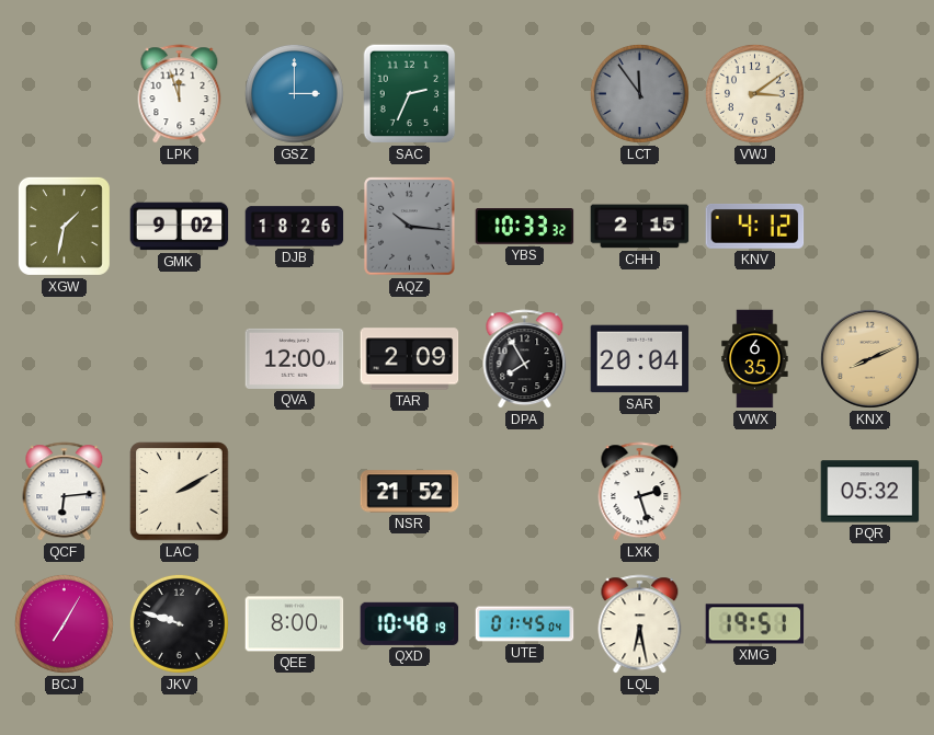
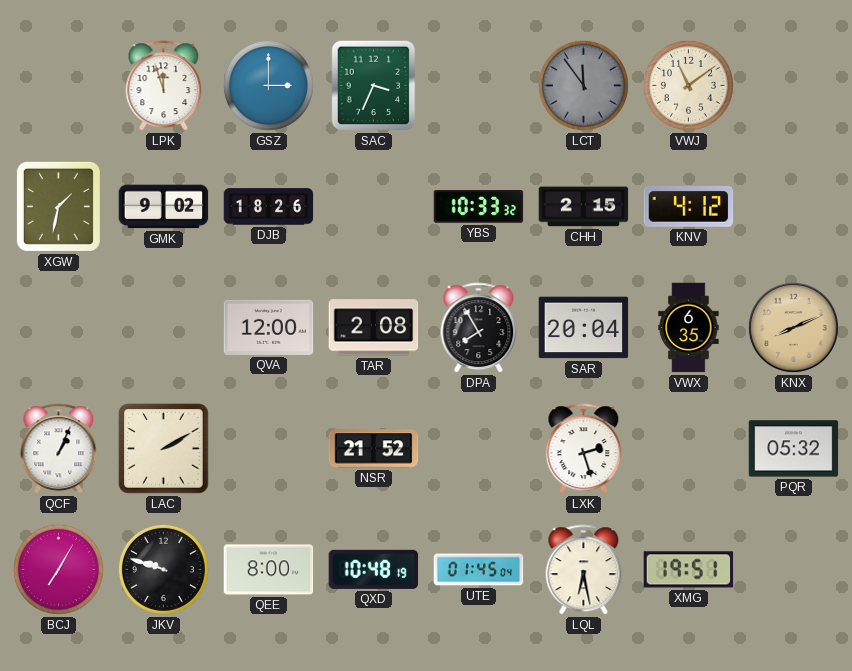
SAC: 2:34 -> 3:34 (374, 86)
VWJ: 3:09 -> 11:09 (688, 85)
AQZ: 10:16 -> none (410, 227)
TAR: 2:09 -> 2:08 (374, 328)
QCF: 6:14 -> 1:04 (59, 449)
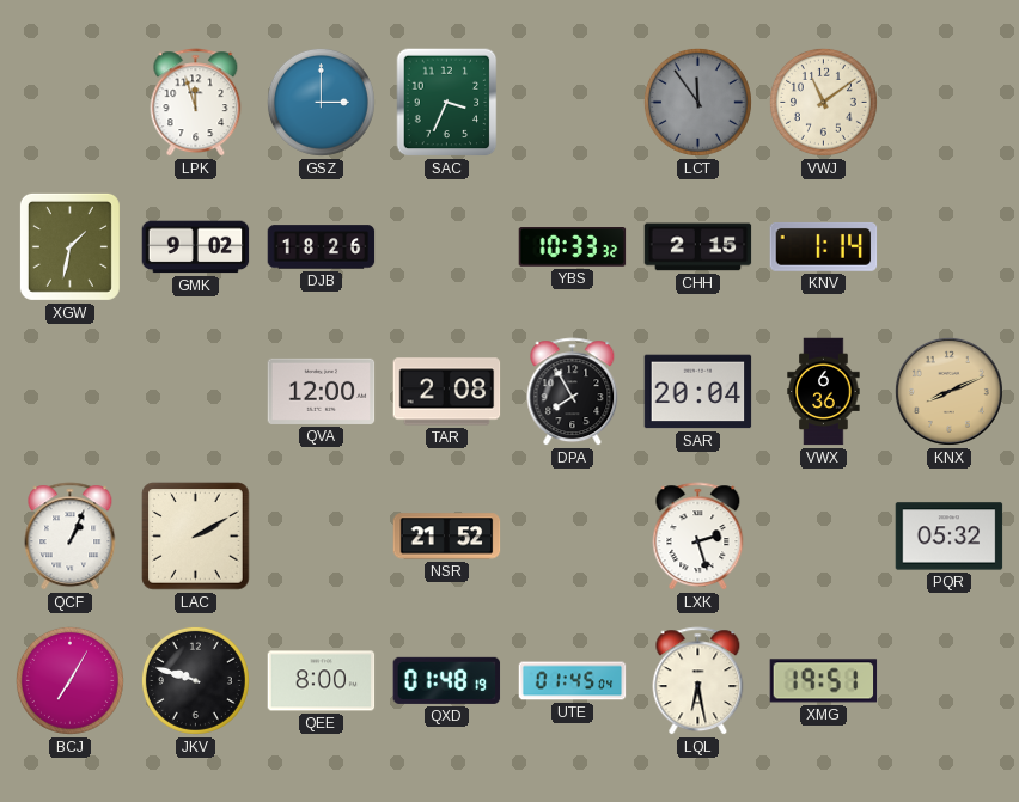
KNV: 4:12 -> 1:14 (824, 246)
VWX: 6:35 -> 6:36 (824, 392)
QXD: 10:48 -> 01:48 (447, 680)
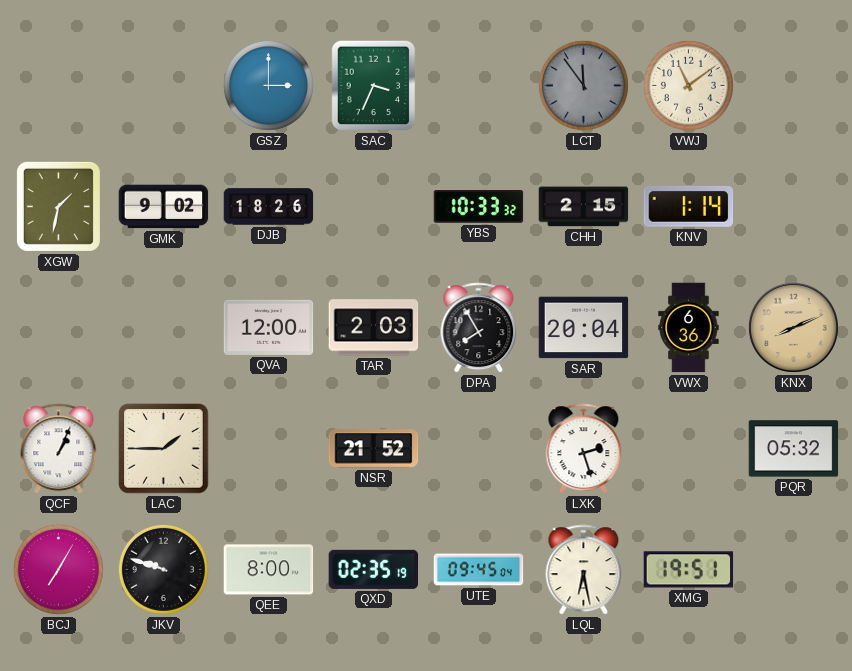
LPK: 11:57 -> none (196, 103)
TAR: 2:08 -> 2:03 (374, 328)
LAC: 2:10 -> 1:45 (164, 449)
QXD: 01:48 -> 02:35 (374, 569)
UTE: 01:45 -> 09:45 (479, 570)
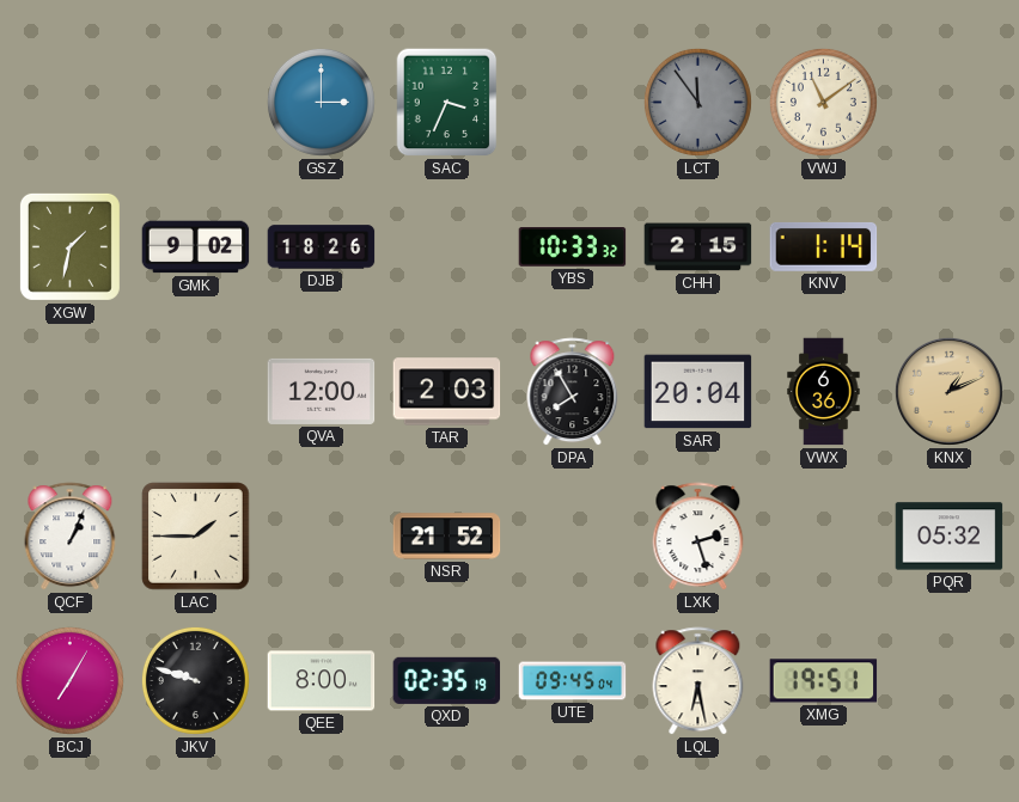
KNX: 8:11 -> 1:11 (948, 391)
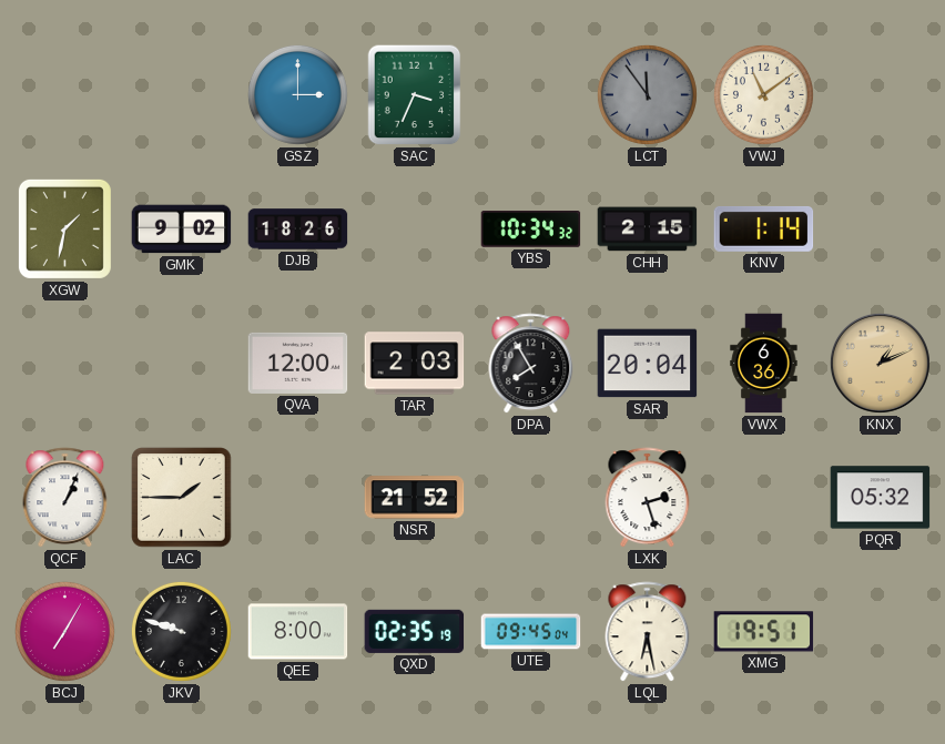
YBS: 10:33 -> 10:34 (531, 230)
